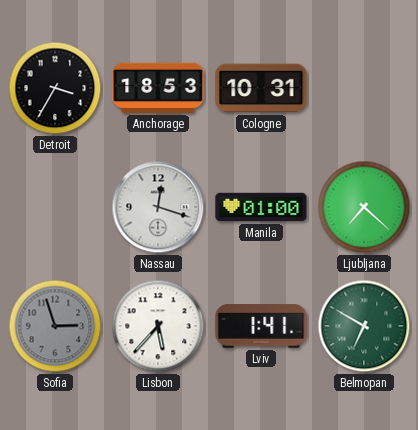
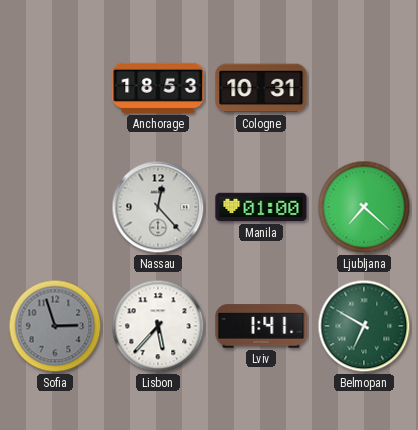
Detroit: 3:35 -> none (55, 88)
Nassau: 12:18 -> 12:23 (158, 207)
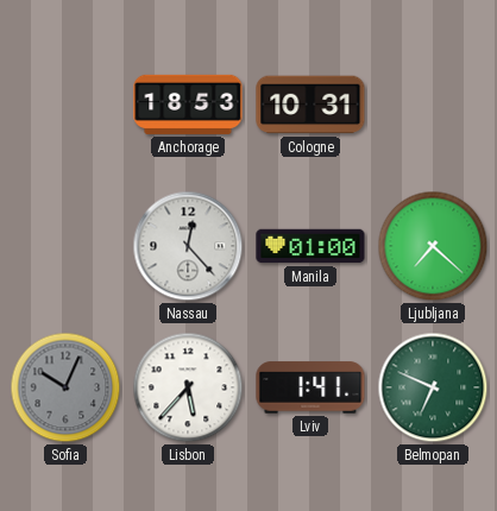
Sofia: 2:57 -> 10:04 (65, 387)
Belmopan: 6:50 -> 6:49 (433, 387)
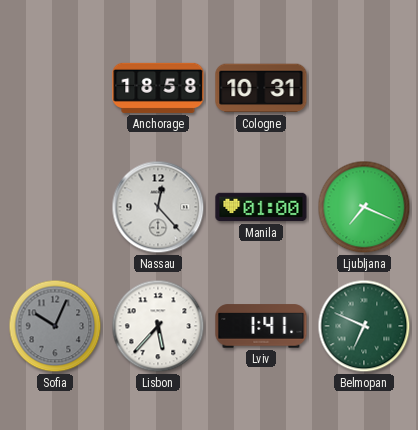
Anchorage: 18:53 -> 18:58 (158, 88)
Ljubljana: 7:22 -> 7:19 (364, 207)
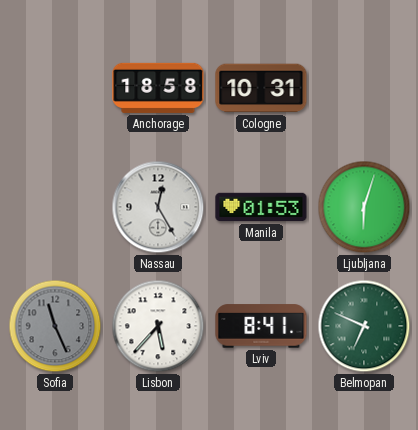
Nassau: 12:23 -> 12:25 (158, 207)
Manila: 01:00 -> 01:53 (261, 207)
Ljubljana: 7:19 -> 6:03 (364, 207)
Sofia: 10:04 -> 11:26 (55, 326)
Lviv: 1:41 -> 8:41 (261, 326)
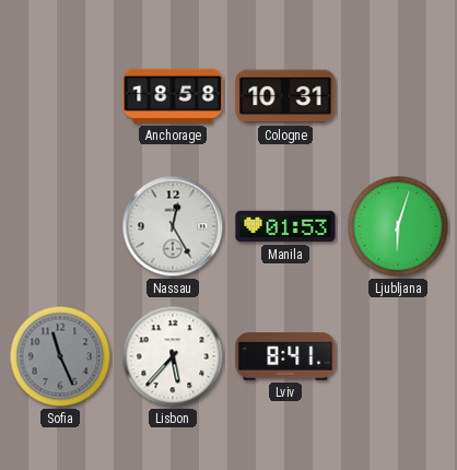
Belmopan: 6:49 -> none (364, 326)
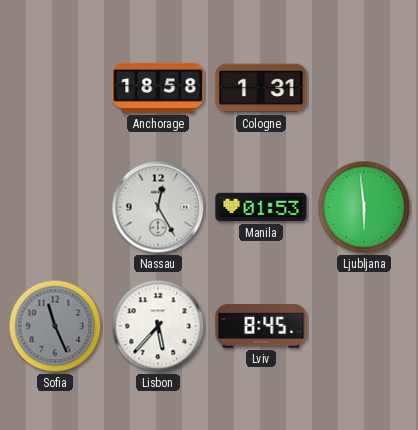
Cologne: 10:31 -> 1:31 (261, 88)
Ljubljana: 6:03 -> 5:59 (364, 207)
Lviv: 8:41 -> 8:45 (261, 326)
